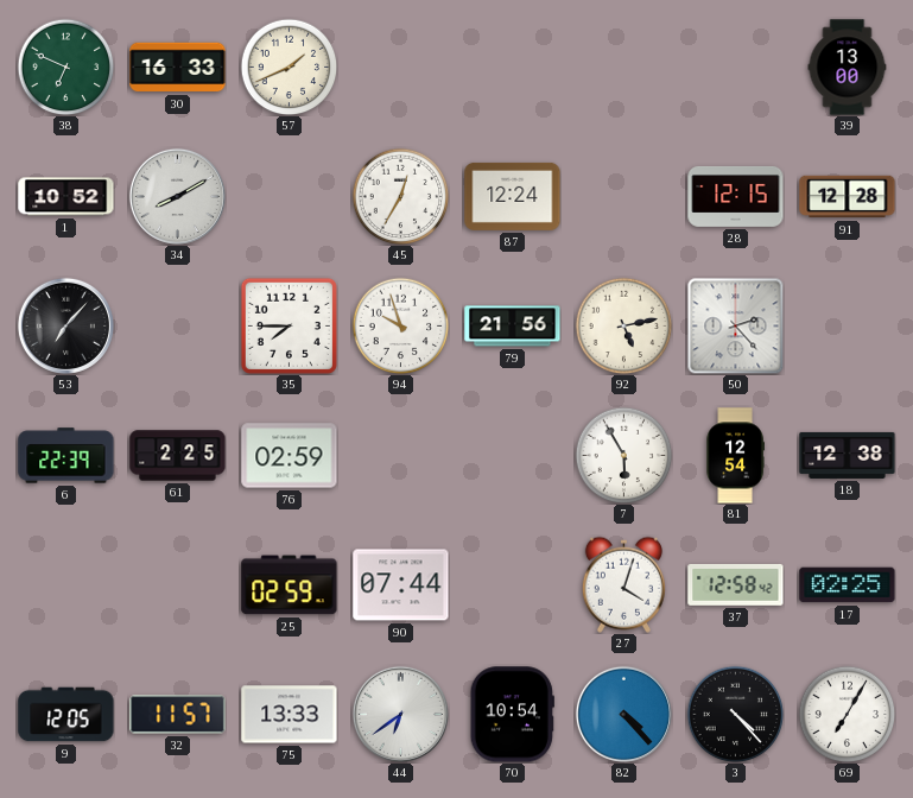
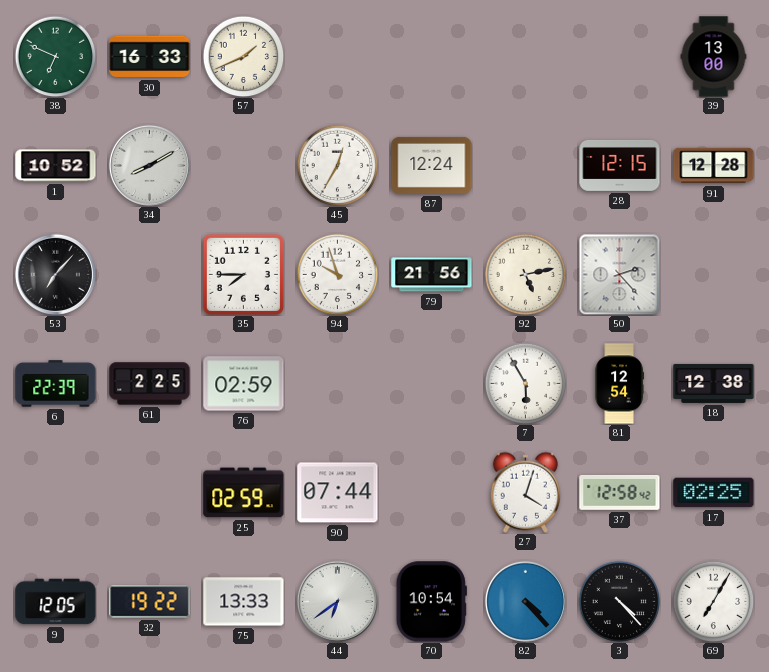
32: 11:57 -> 19:22 (150, 602)
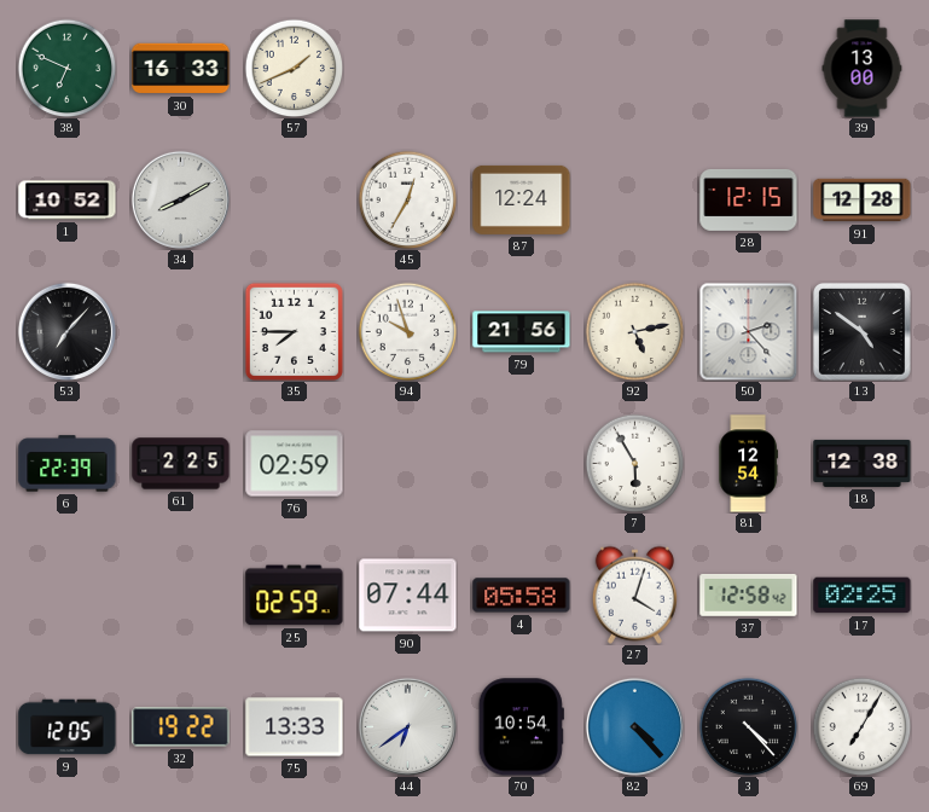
13: none -> 4:51 (861, 331)
4: none -> 05:58 (522, 596)
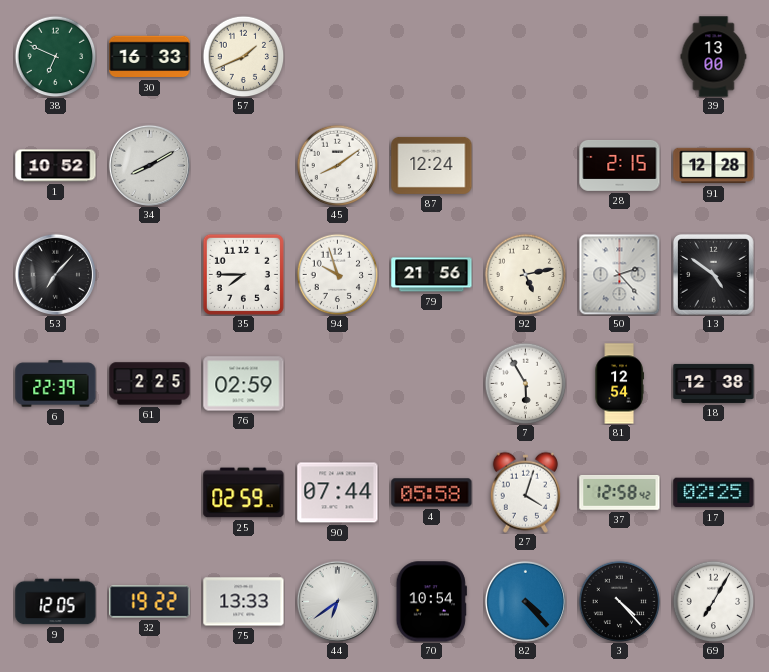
45: 12:35 -> 8:09 (337, 165)
28: 12:15 -> 2:15 (620, 165)
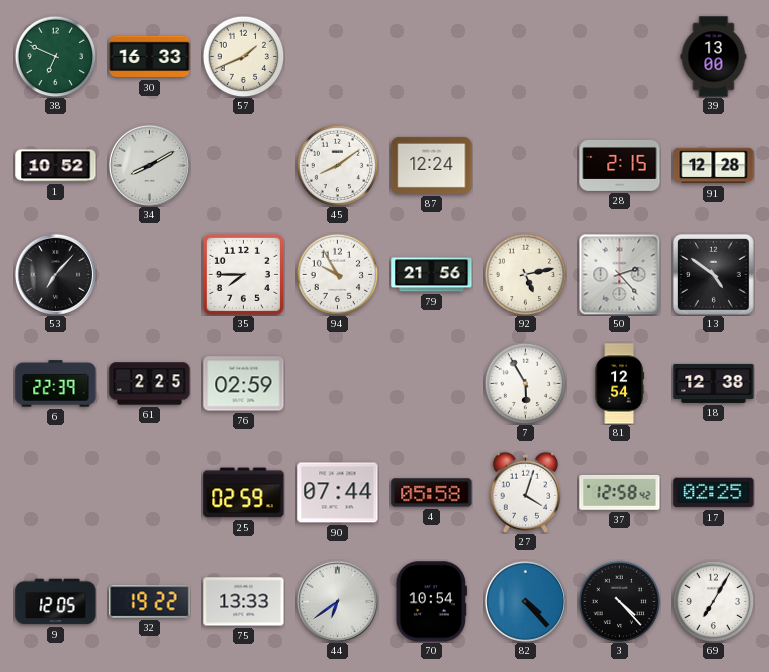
94: 9:57 -> 9:55 (337, 274)
